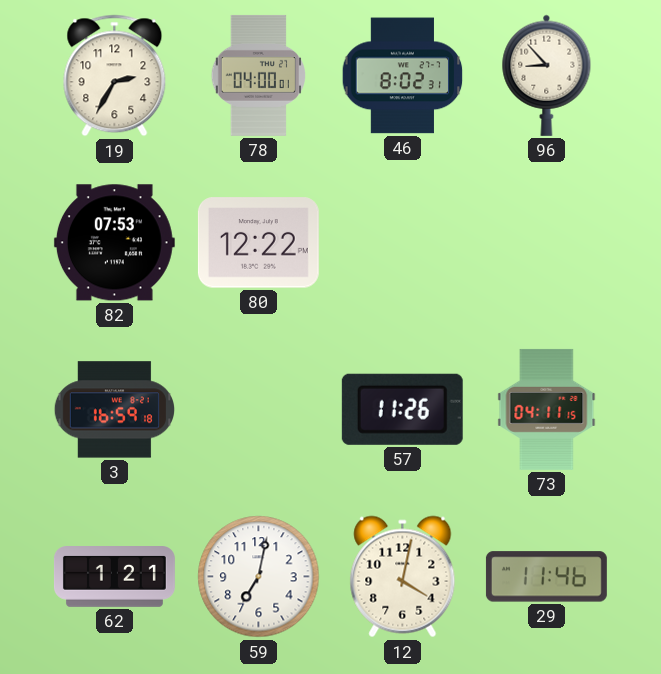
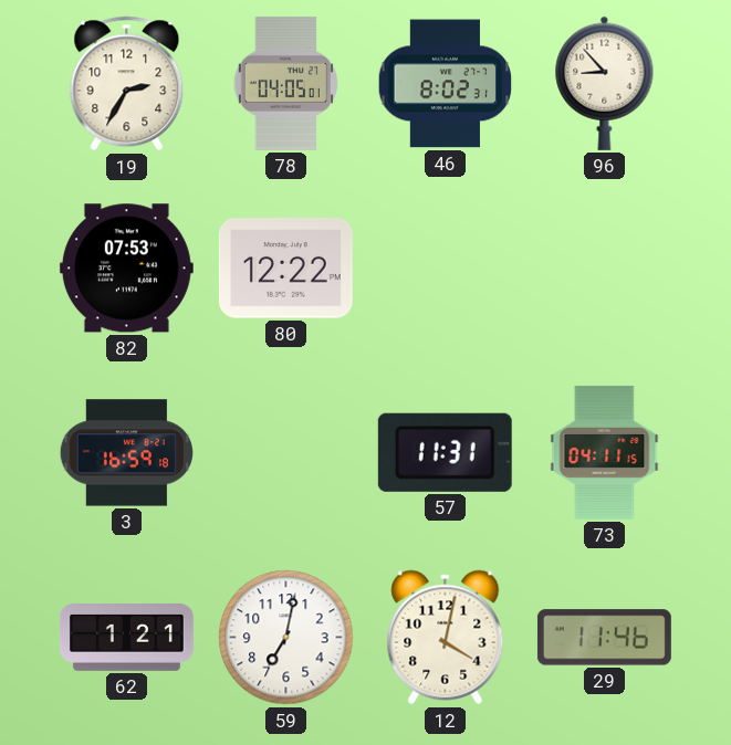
78: 04:00 -> 04:05 (285, 83)
57: 11:26 -> 11:31 (445, 452)
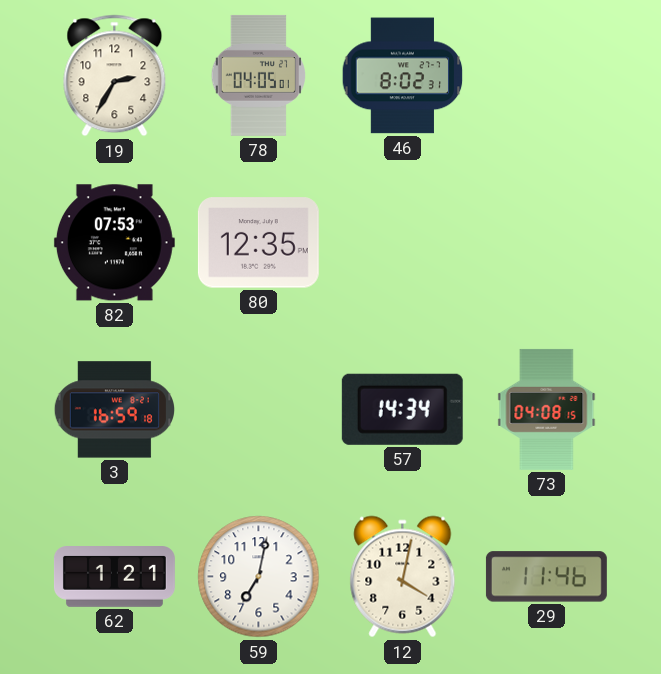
96: 8:53 -> none (605, 83)
80: 12:22 -> 12:35 (258, 243)
57: 11:31 -> 14:34 (402, 409)
73: 04:11 -> 04:08 (547, 409)
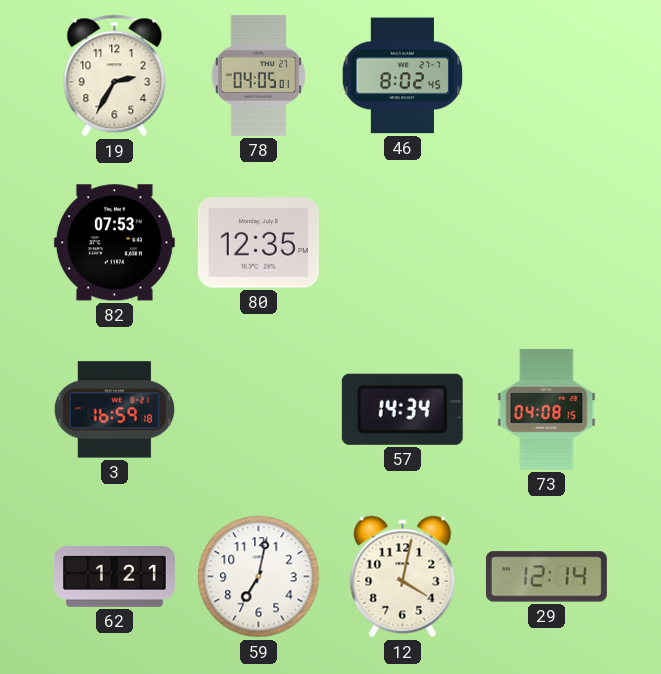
46: 8:02:31 -> 8:02:45 (403, 76)
29: 11:46 -> 12:14 (546, 577)
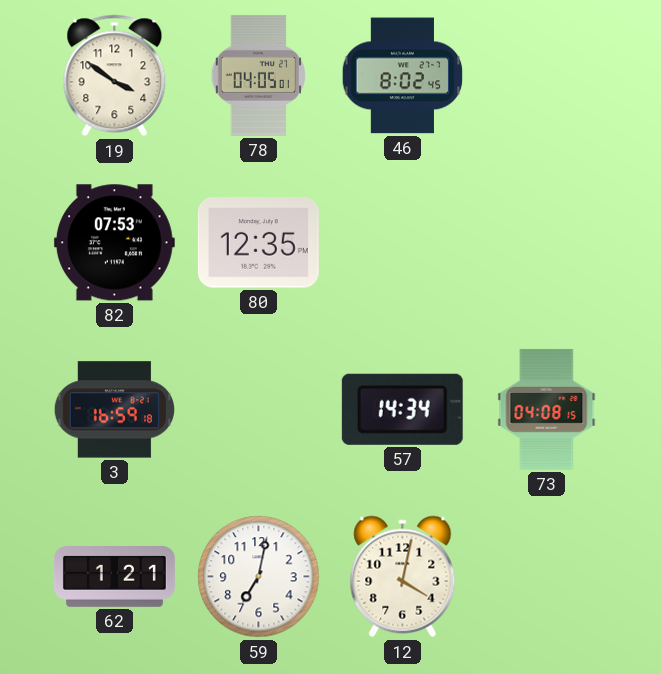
19: 2:35 -> 3:51 (115, 76)
29: 12:14 -> none (546, 577)
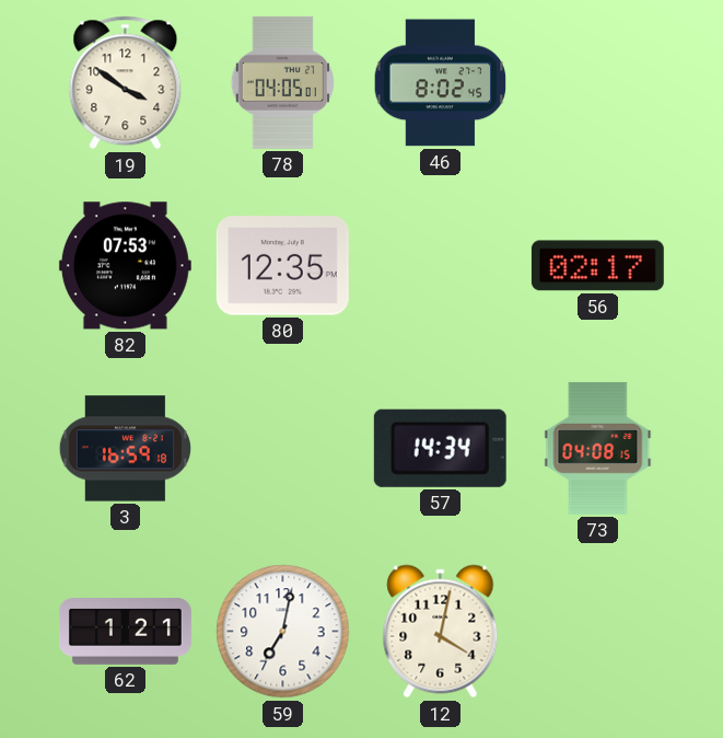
56: none -> 02:17 (597, 266)
